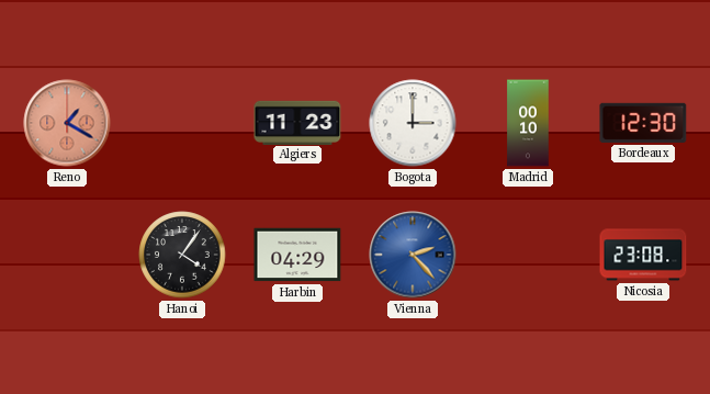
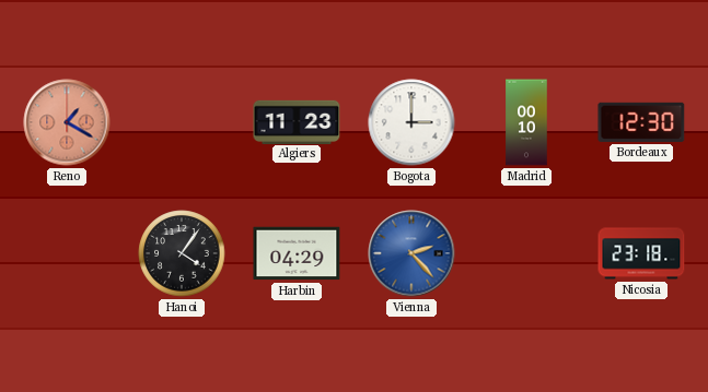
Nicosia: 23:08 -> 23:18 (641, 253)
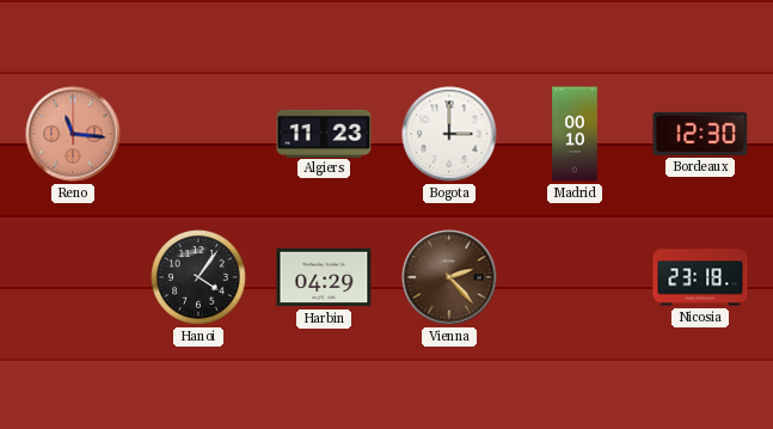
Reno: 1:20 -> 11:16 (73, 134)
Vienna dial: blue -> brown (449, 277)
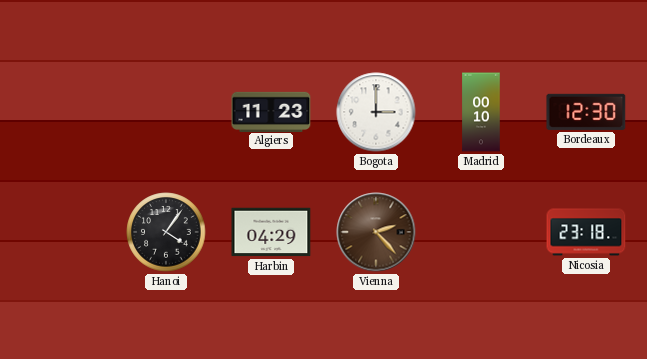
Reno: 11:16 -> none (73, 134)
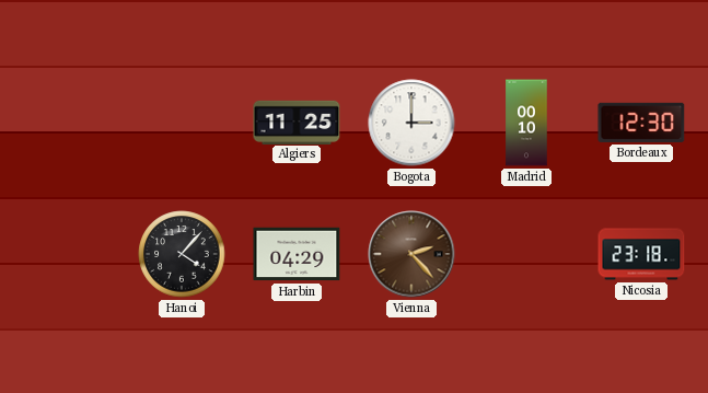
Algiers: 11:23 -> 11:25 (297, 122)
Hanoi: 4:06 -> 4:07 (182, 254)
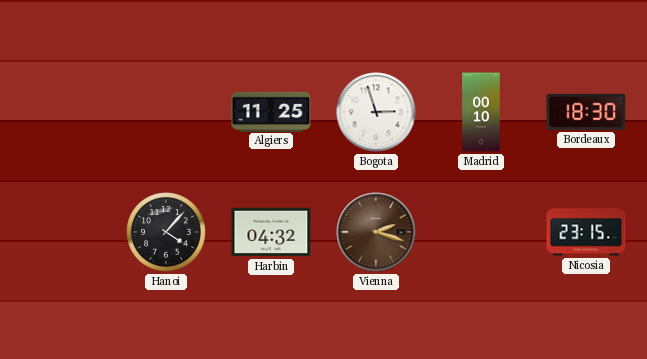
Bogota: 3:00 -> 2:57 (376, 112)
Bordeaux: 12:30 -> 18:30 (586, 112)
Harbin: 04:29 -> 04:32 (271, 232)
Vienna: 2:23 -> 2:18 (376, 232)
Nicosia: 23:18 -> 23:15 (586, 232)
